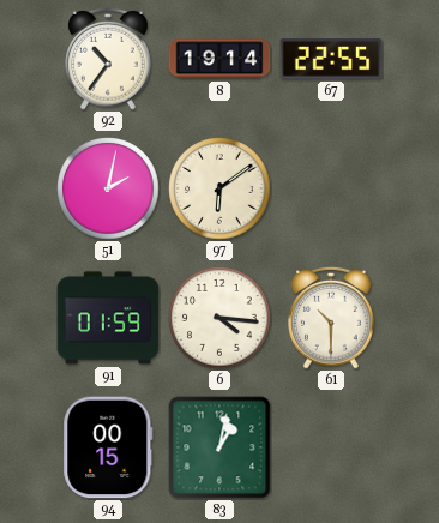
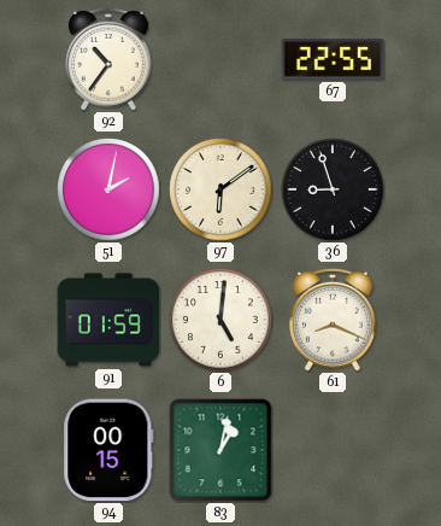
8: 19:14 -> none (220, 59)
36: none -> 8:57 (333, 189)
6: 4:16 -> 5:01 (220, 320)
61: 10:30 -> 8:19 (333, 320)
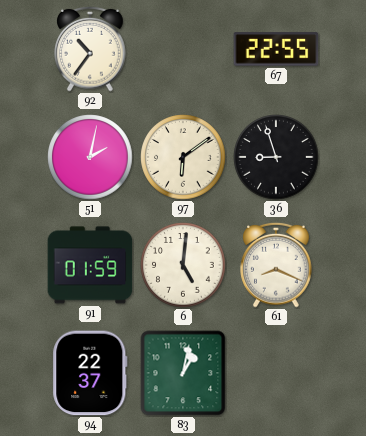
94: 00:15 -> 22:37 (90, 373)
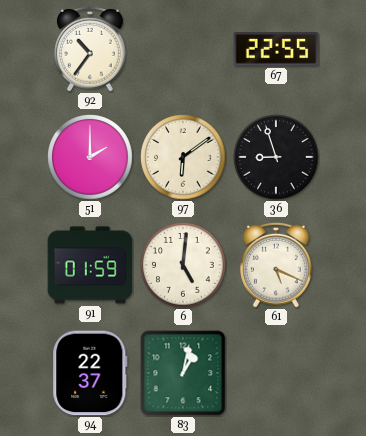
51: 2:02 -> 2:00 (90, 157)
61: 8:19 -> 5:19 (276, 265)
